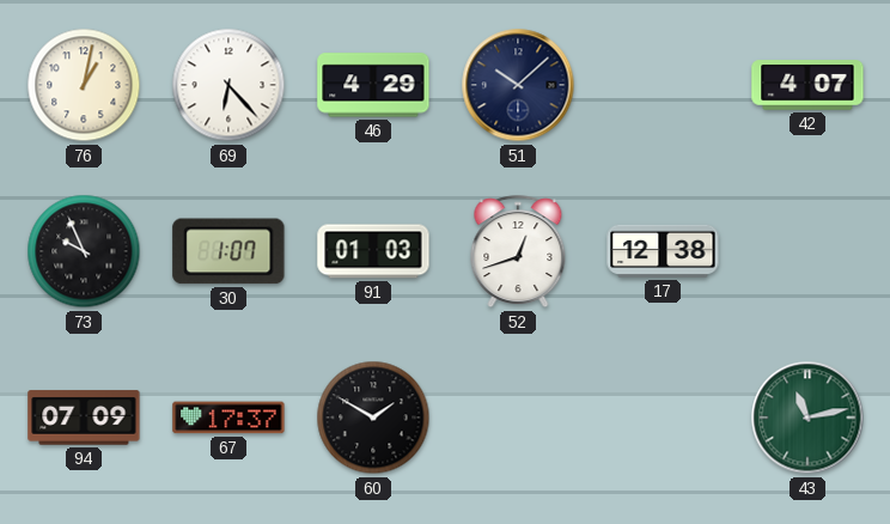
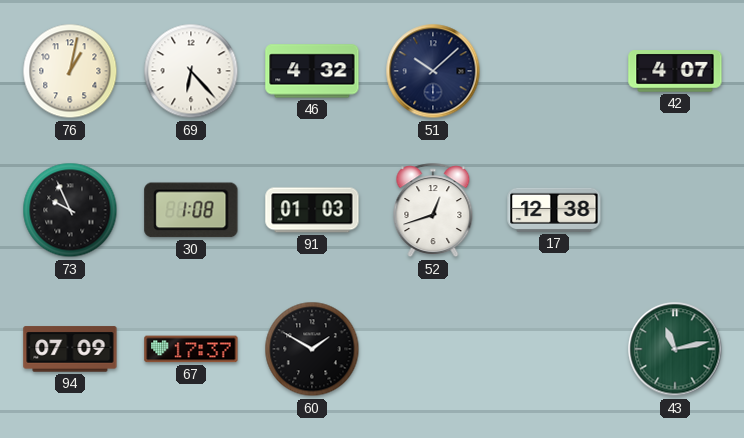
46: 4:29 -> 4:32 (312, 71)
30: 1:07 -> 1:08 (191, 210)
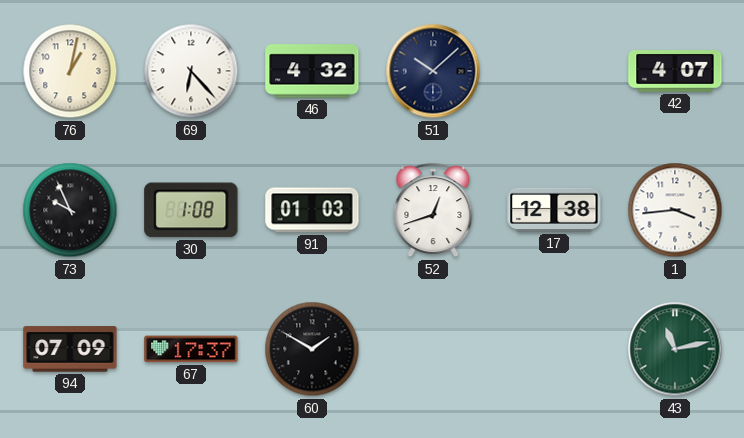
1: none -> 3:44 (675, 210)
